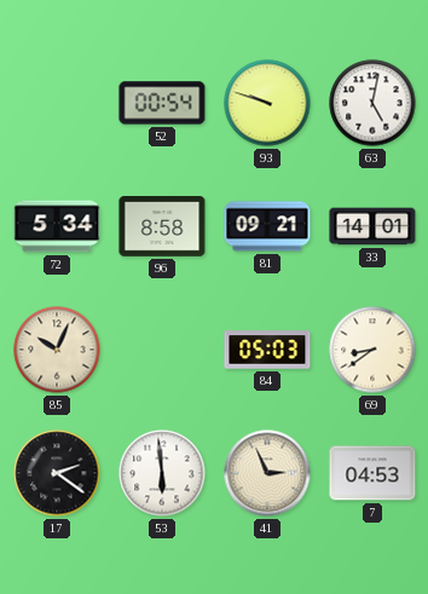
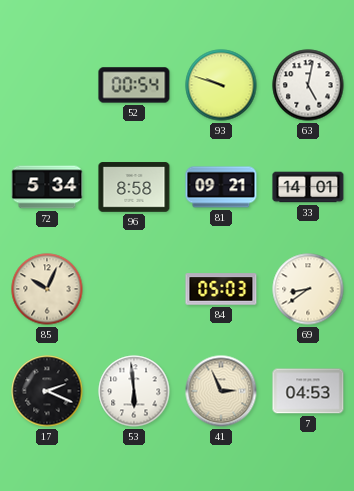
17: 2:21 -> 2:19 (47, 391)
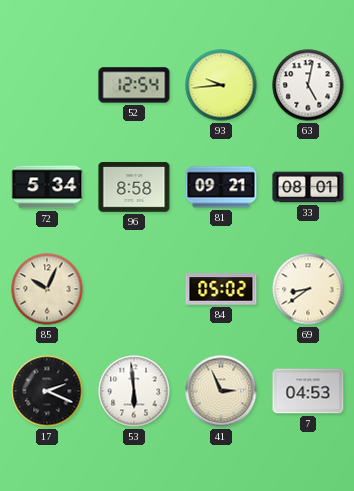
52: 00:54 -> 12:54 (134, 85)
93: 9:48 -> 9:44 (221, 85)
33: 14:01 -> 08:01 (308, 187)
84: 05:03 -> 05:02 (221, 289)
